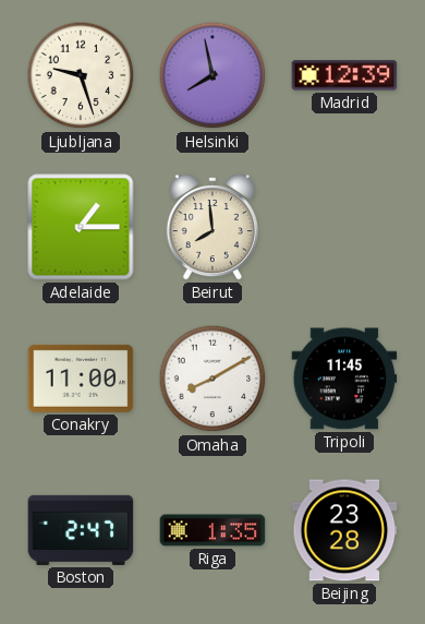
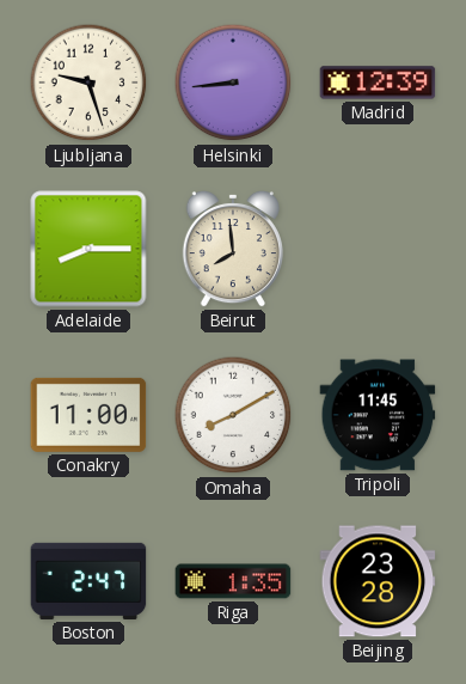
Helsinki: 7:58 -> 8:44 (233, 83)
Adelaide: 1:15 -> 8:15 (88, 249)
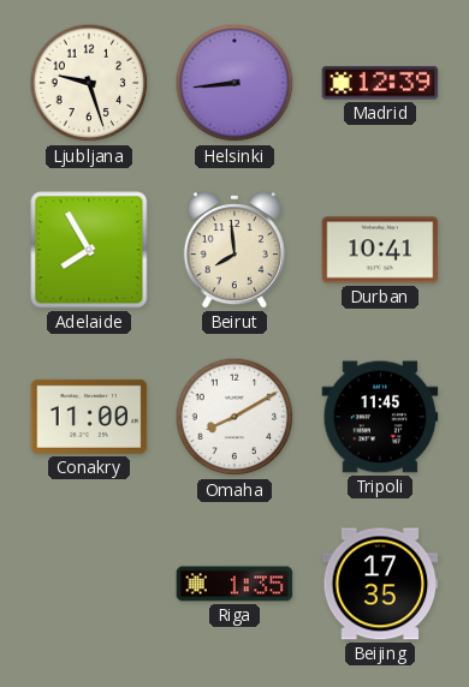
Adelaide: 8:15 -> 7:55 (89, 250)
Durban: none -> 10:41 (380, 250)
Boston: 2:47 -> none (88, 581)
Beijing: 23:28 -> 17:35 (380, 584)
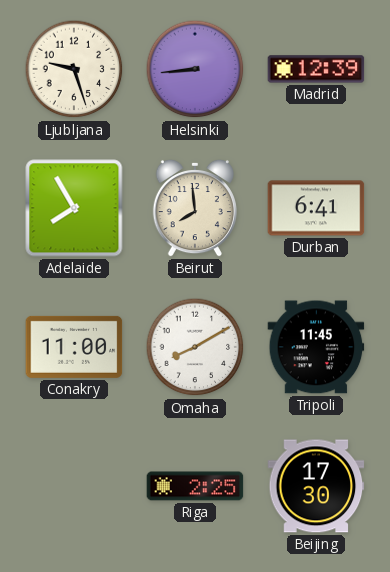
Durban: 10:41 -> 6:41 (316, 208)
Riga: 1:35 -> 2:25 (195, 486)
Beijing: 17:35 -> 17:30 (316, 486)
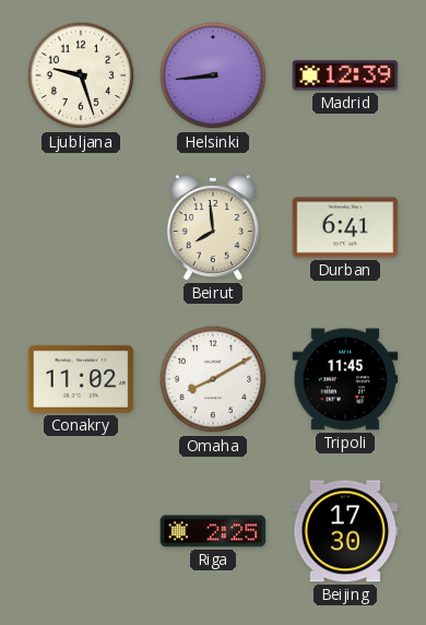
Adelaide: 7:55 -> none (74, 208)
Conakry: 11:00 -> 11:02 (81, 379)
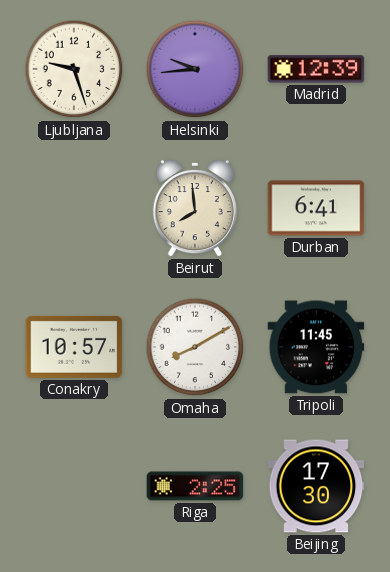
Helsinki: 8:44 -> 9:44 (195, 69)
Conakry: 11:02 -> 10:57 (74, 347)
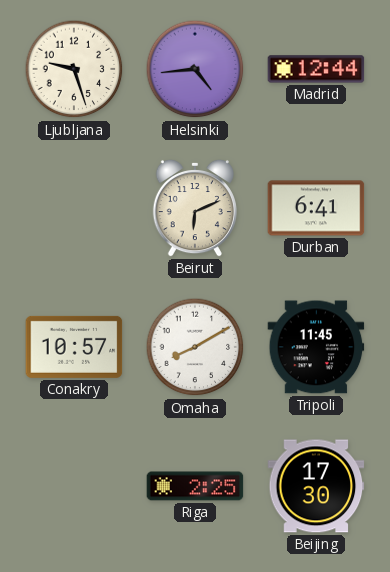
Helsinki: 9:44 -> 4:44 (195, 69)
Madrid: 12:39 -> 12:44 (316, 69)
Beirut: 7:59 -> 6:11 (195, 208)
